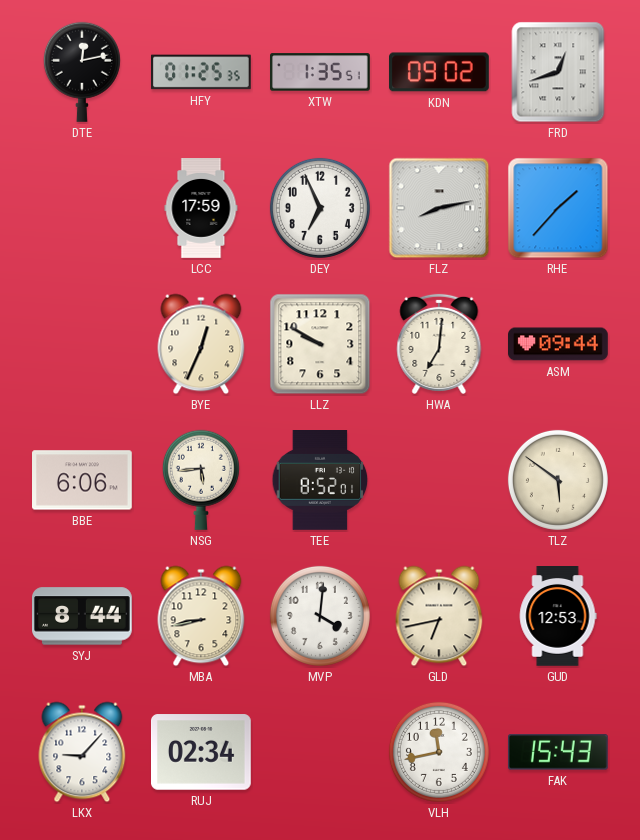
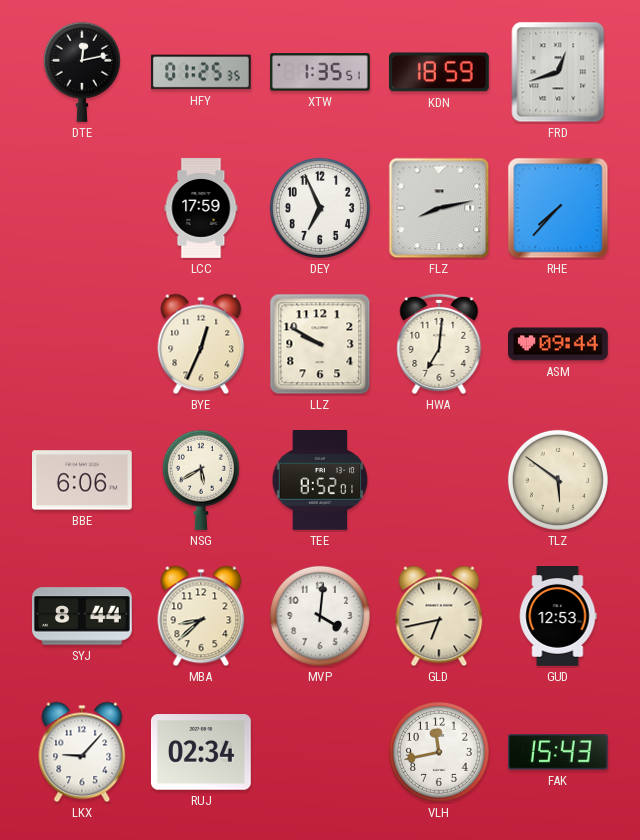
KDN: 09:02 -> 18:59 (440, 72)
RHE: 1:37 -> 7:37 (558, 208)
NSG: 5:44 -> 5:40 (201, 480)
MBA: 8:43 -> 8:38 (201, 616)
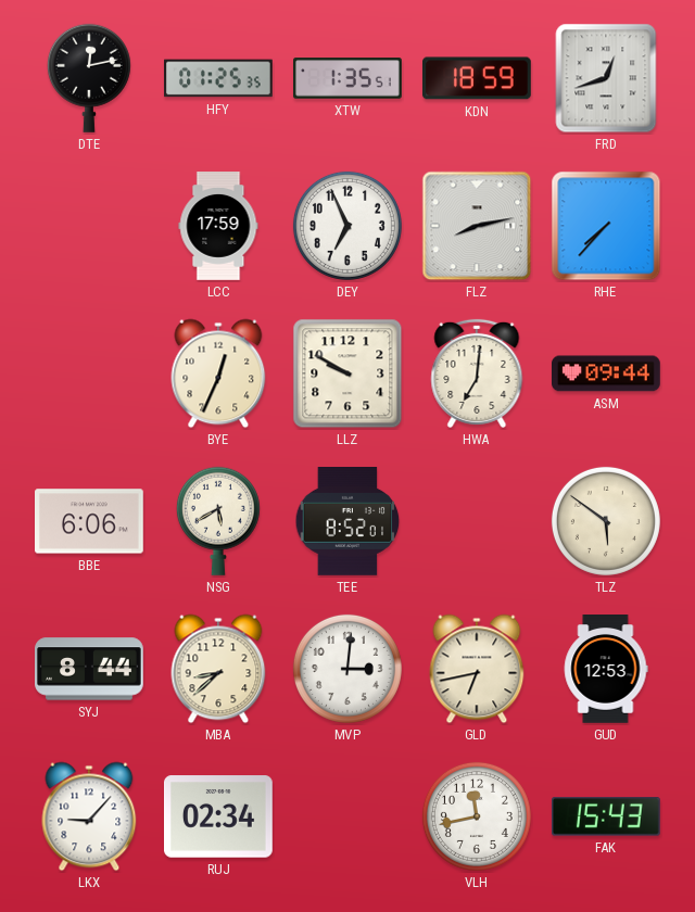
MVP: 4:01 -> 3:01 (347, 669)
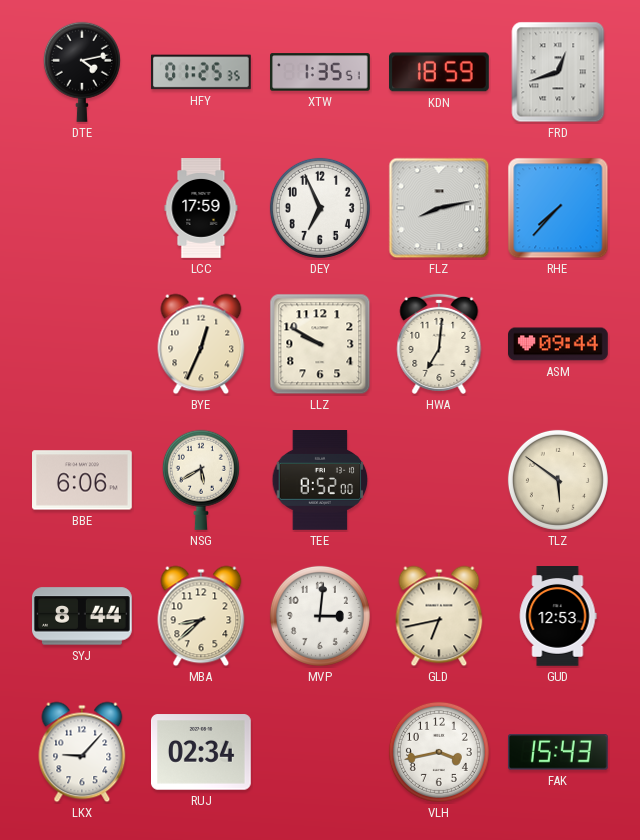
DTE: 12:13 -> 4:13 (82, 72)
TEE: 8:52:01 -> 8:52:00 (320, 481)
VLH: 11:43 -> 3:43 (439, 752)
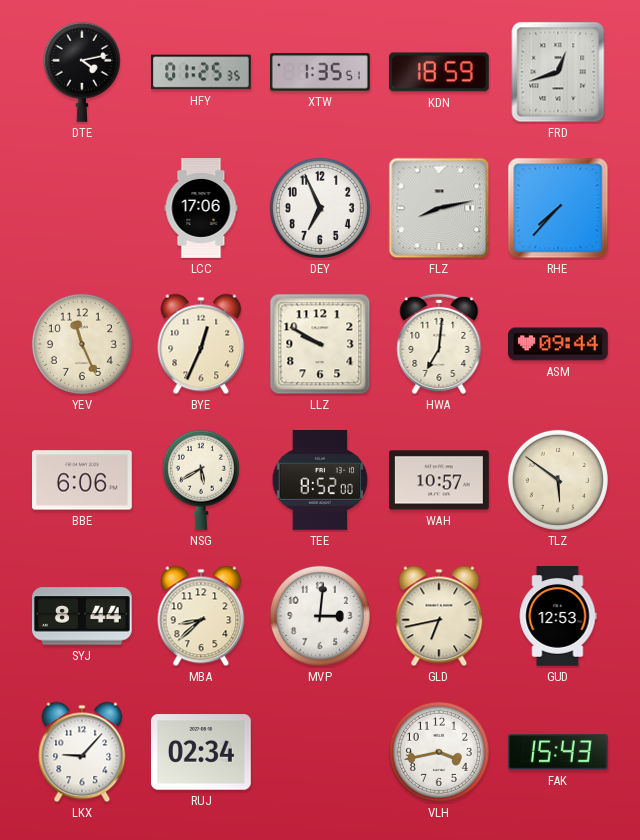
LCC: 17:59 -> 17:06 (201, 208)
YEV: none -> 11:26 (82, 344)
WAH: none -> 10:57 (440, 480)
